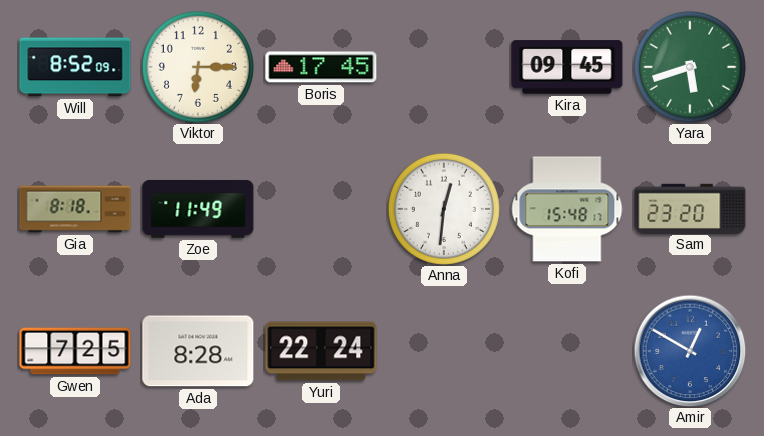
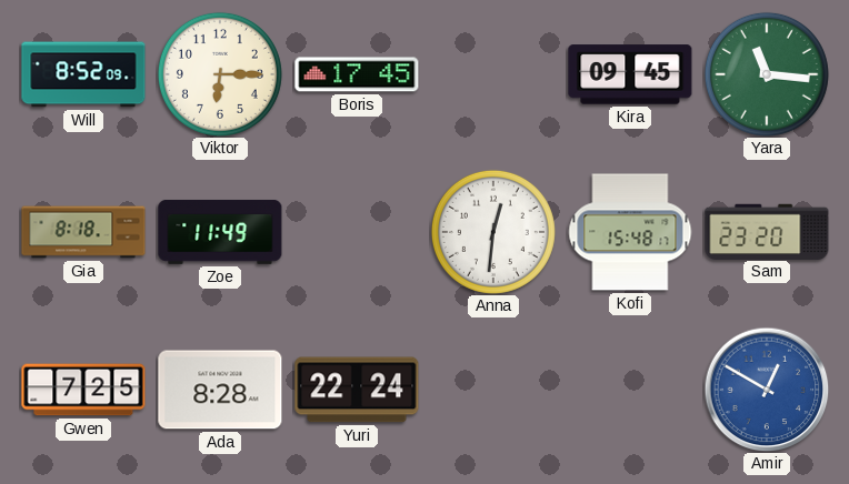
Yara: 5:42 -> 11:16 (767, 74)
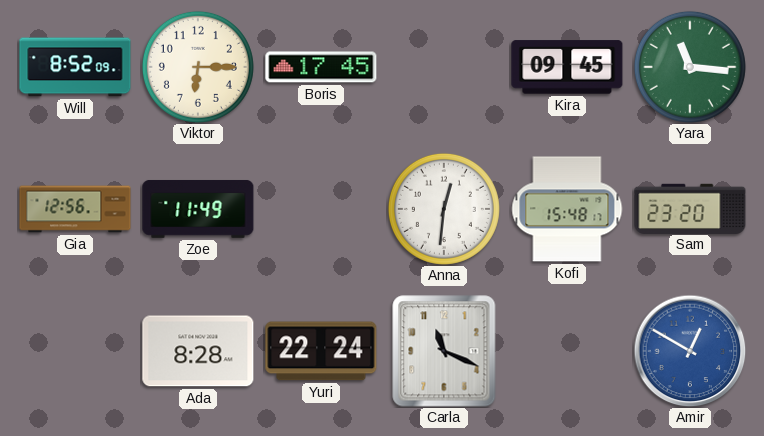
Gia: 8:18 -> 12:56 (75, 209)
Gwen: 7:25 -> none (83, 390)
Carla: none -> 11:19 (444, 351)
